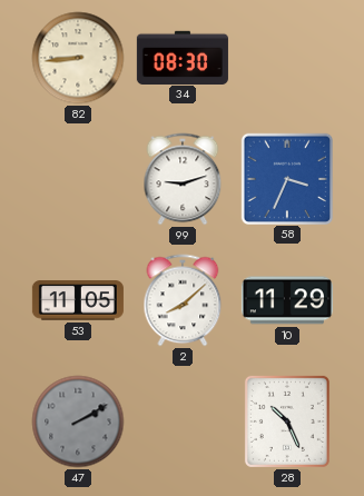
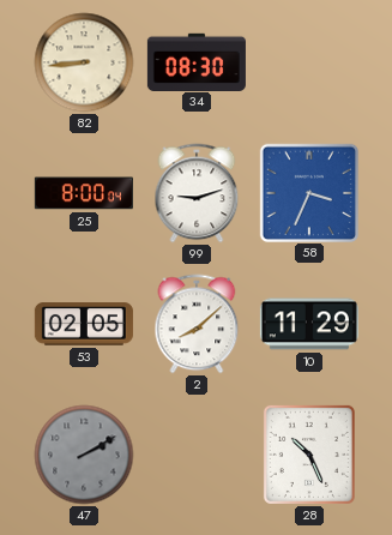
25: none -> 8:00 (84, 193)
53: 11:05 -> 02:05 (84, 324)
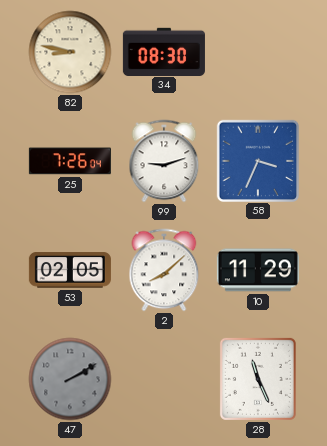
82: 8:44 -> 8:47 (70, 52)
25: 8:00 -> 7:26 (70, 161)
28: 10:26 -> 11:26 (258, 379)
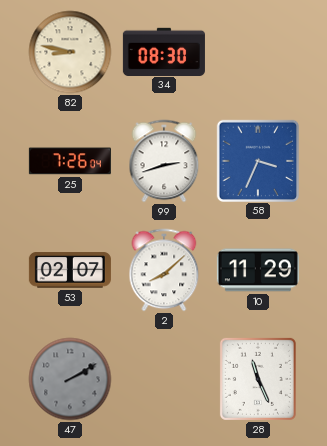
99: 9:12 -> 2:42 (164, 161)
53: 02:05 -> 02:07 (70, 270)
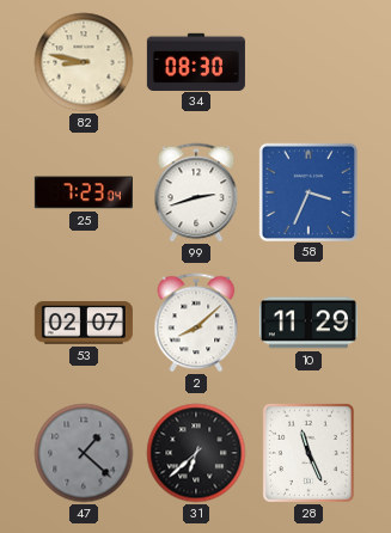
25: 7:26 -> 7:23 (84, 192)
47: 2:10 -> 1:22 (84, 453)
31: none -> 6:38 (196, 453)
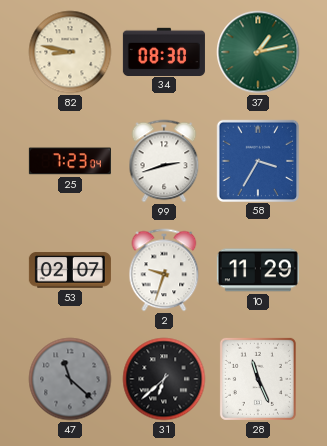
37: none -> 1:13 (258, 52)
58: 3:34 -> 3:35 (257, 160)
2: 8:08 -> 9:33 (164, 270)
47: 1:22 -> 11:22 (70, 379)
